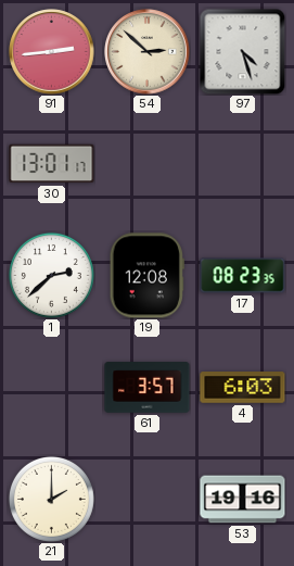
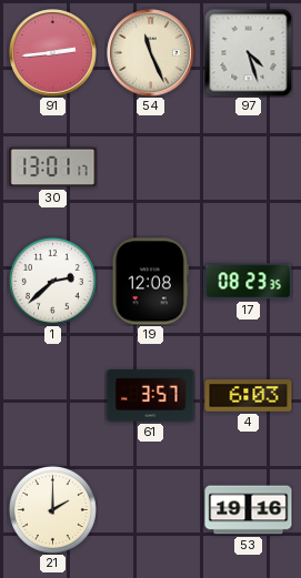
54: 2:52 -> 11:26 (151, 53)
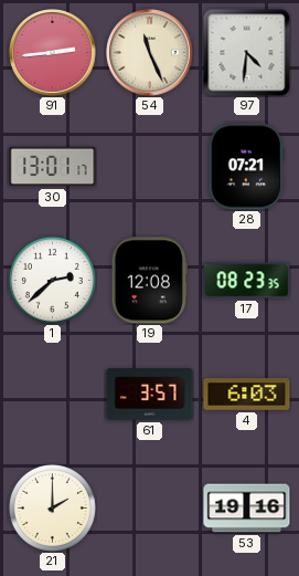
97: 4:27 -> 4:31 (246, 52)
28: none -> 07:21 (246, 167)
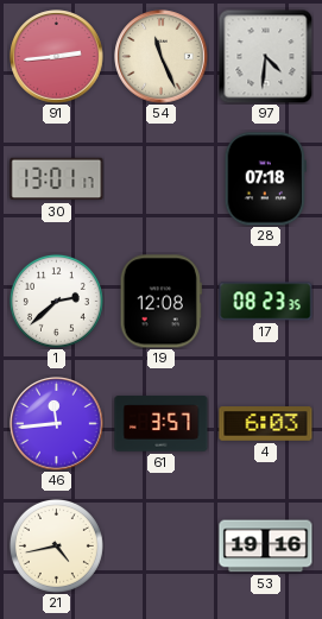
28: 07:21 -> 07:18 (265, 179)
46: none -> 11:44 (57, 424)
21: 2:00 -> 4:43 (56, 545)
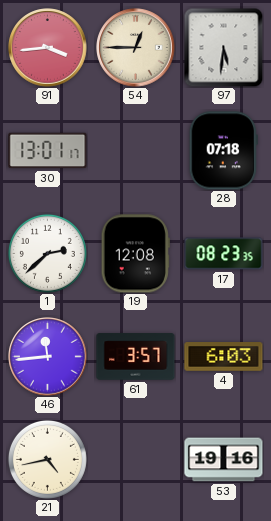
91: 2:44 -> 3:44 (48, 48)
54: 11:26 -> 12:45 (136, 48)
97: 4:31 -> 5:31 (223, 47)
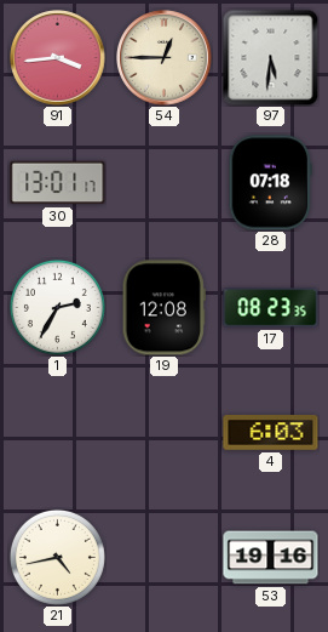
1: 2:38 -> 2:35 (57, 307)
46: 11:44 -> none (48, 357)
61: 3:57 -> none (136, 357)
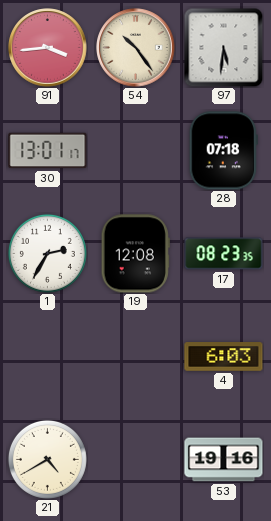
54: 12:45 -> 10:24 (136, 48)
21: 4:43 -> 4:40 (47, 459)
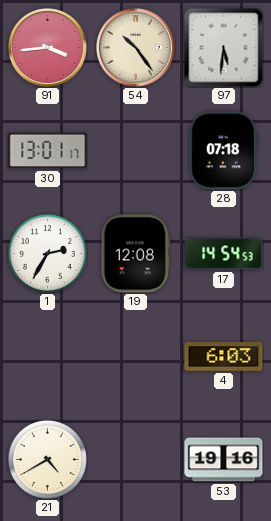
17: 08:23 -> 14:54 (224, 254)
